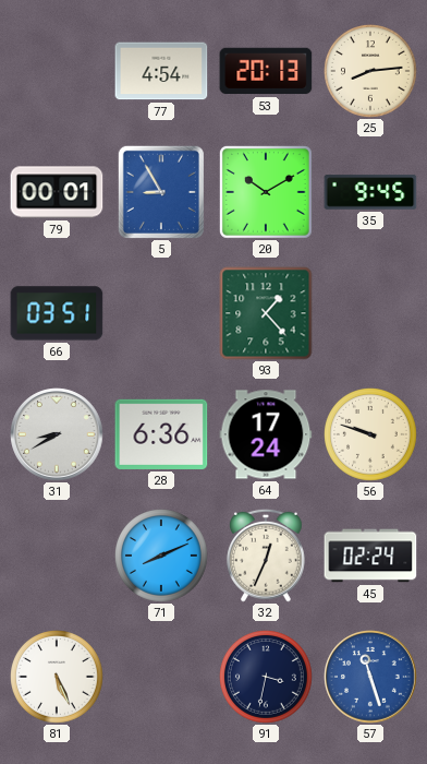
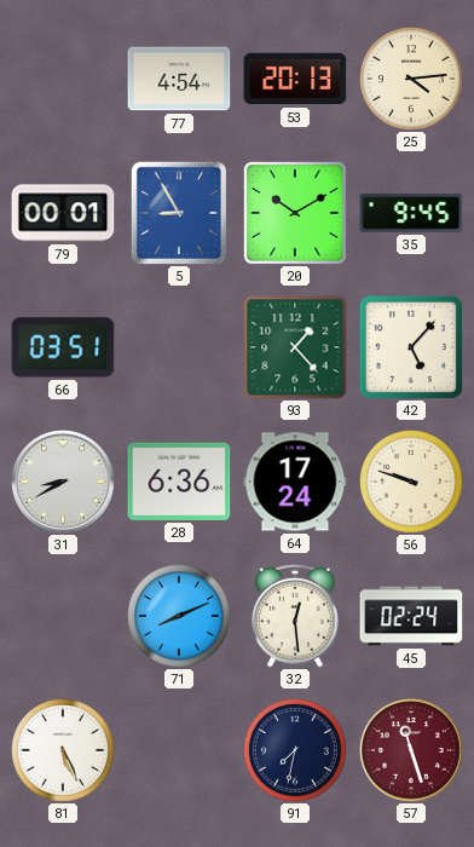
25: 8:14 -> 4:14 (412, 80)
42: none -> 5:07 (411, 347)
32: 12:34 -> 12:29 (296, 616)
91: 3:32 -> 7:32 (296, 751)
57 dial: blue -> burgundy (411, 750)
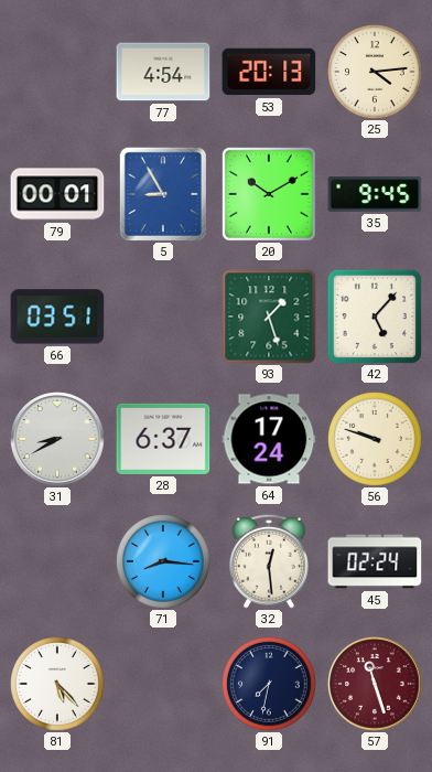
93: 1:23 -> 1:27 (269, 317)
28: 6:36 -> 6:37 (163, 439)
71: 8:11 -> 8:16 (164, 562)
81: 5:26 -> 5:23 (58, 685)
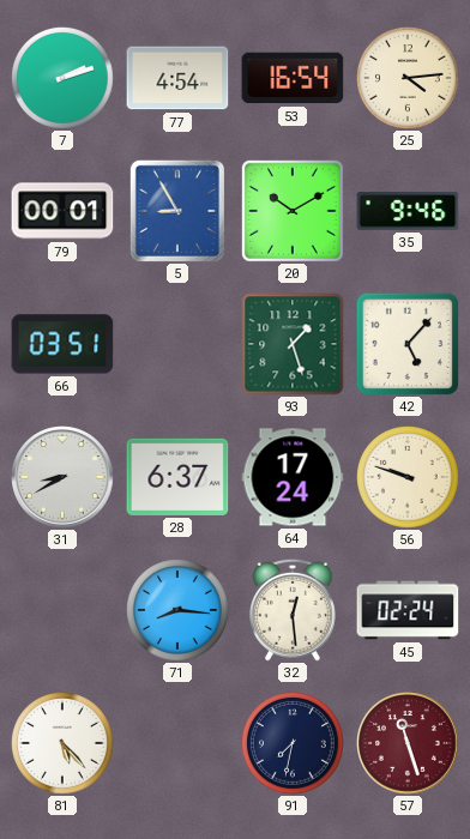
7: none -> 2:12 (64, 79)
53: 20:13 -> 16:54 (293, 78)
35: 9:45 -> 9:46 (408, 211)
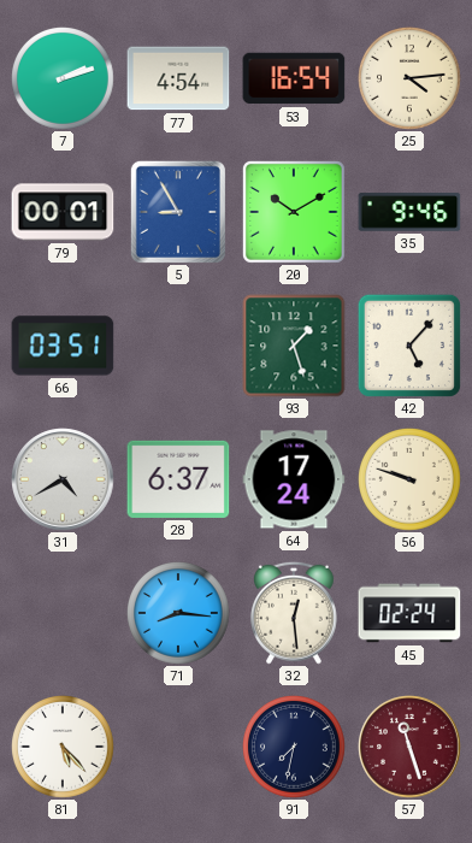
31: 8:40 -> 4:40 (63, 479)
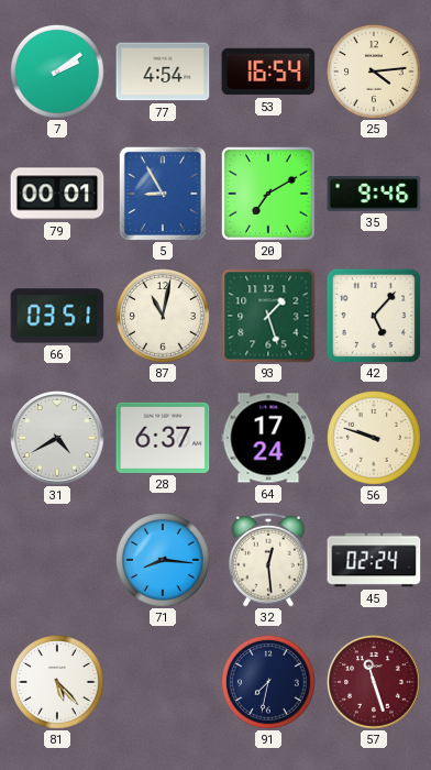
7: 2:12 -> 2:09 (58, 73)
20: 10:10 -> 7:10 (268, 194)
87: none -> 11:02 (164, 317)
